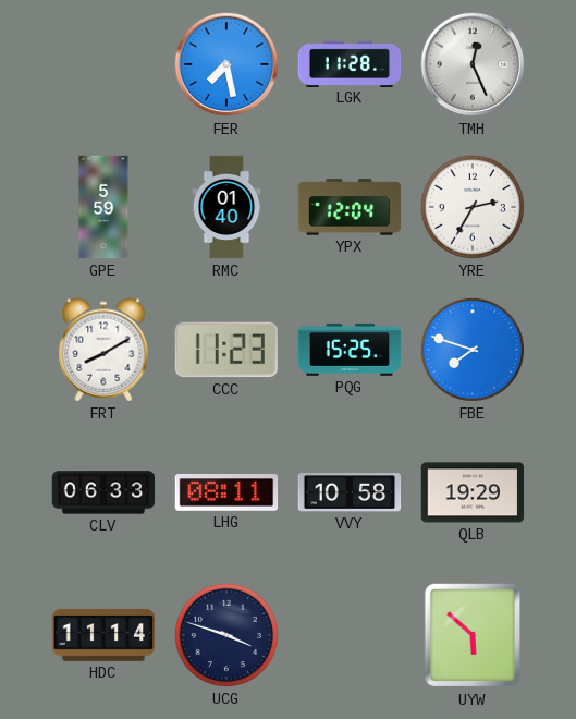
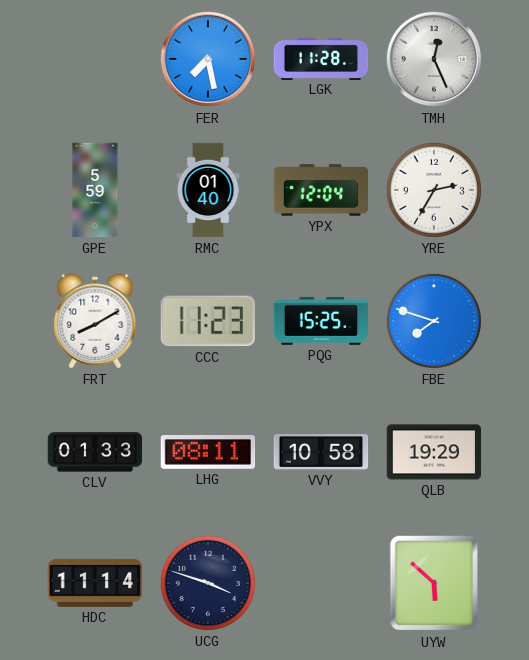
CLV: 06:33 -> 01:33 (95, 452)
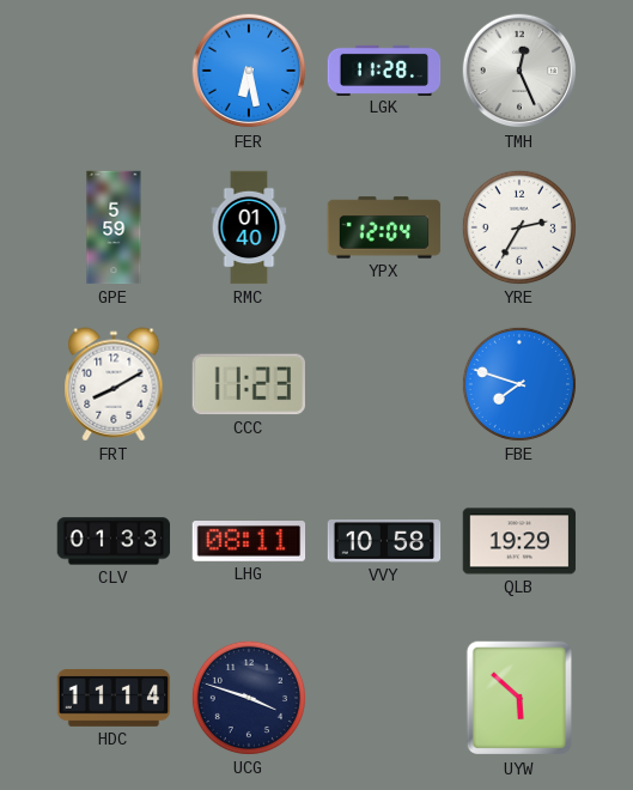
FER: 7:28 -> 6:28 (249, 71)
PQG: 15:25 -> none (321, 321)
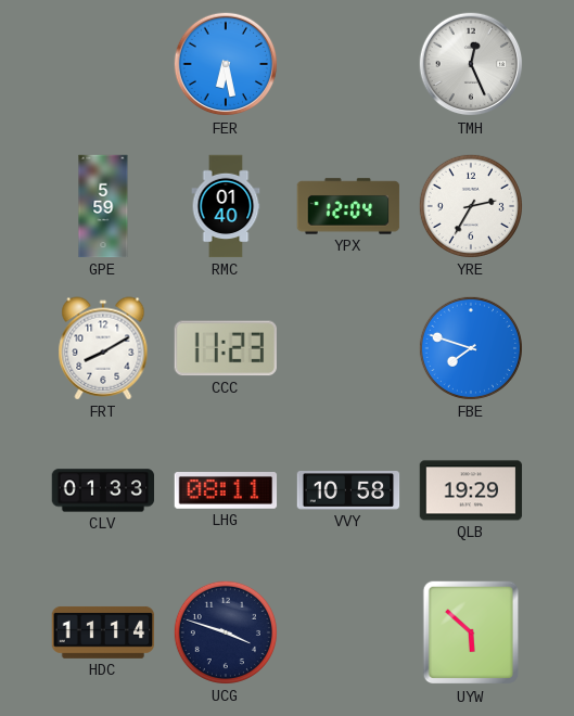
LGK: 11:28 -> none (384, 69)
